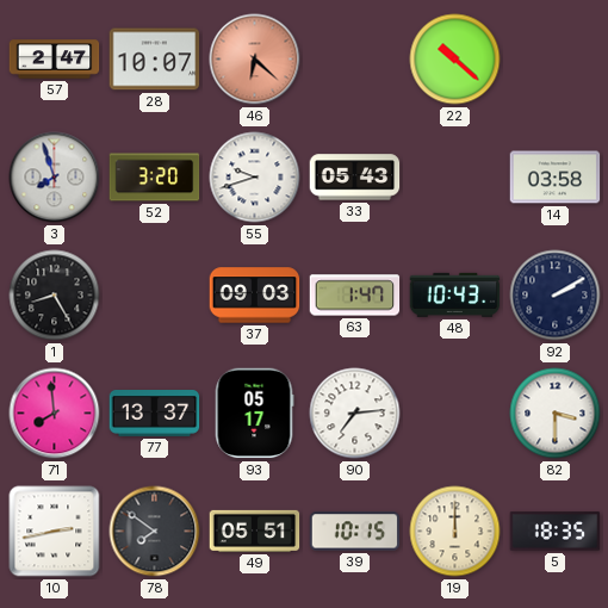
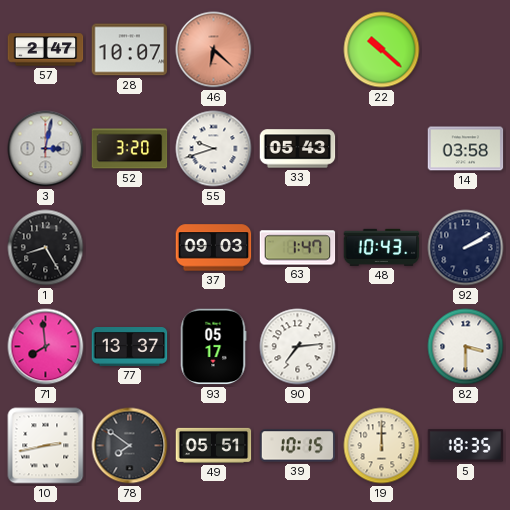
3: 7:57 -> 3:02 (46, 149)
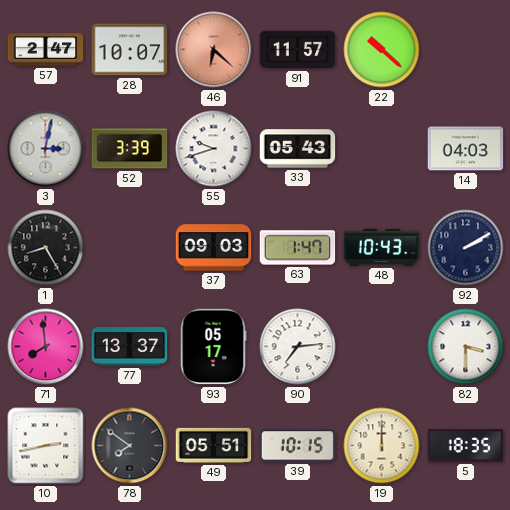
91: none -> 11:57 (298, 50)
52: 3:20 -> 3:39 (130, 149)
14: 03:58 -> 04:03 (466, 149)
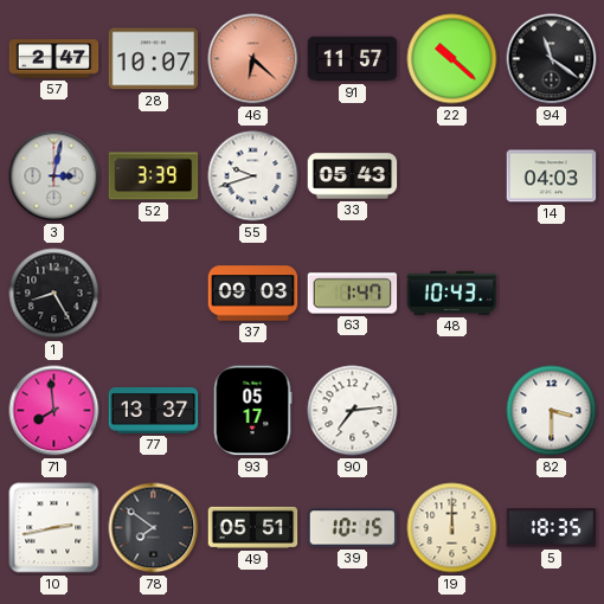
94: none -> 11:21 (552, 59)
92: 2:10 -> none (466, 248)
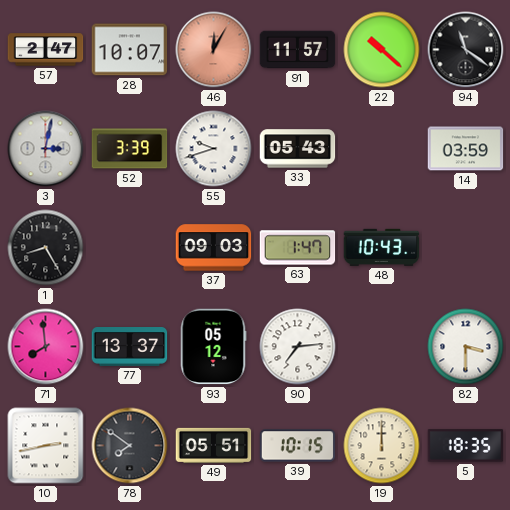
46: 6:22 -> 12:05 (214, 50)
14: 04:03 -> 03:59 (466, 149)
93: 05:17 -> 05:12 (213, 347)
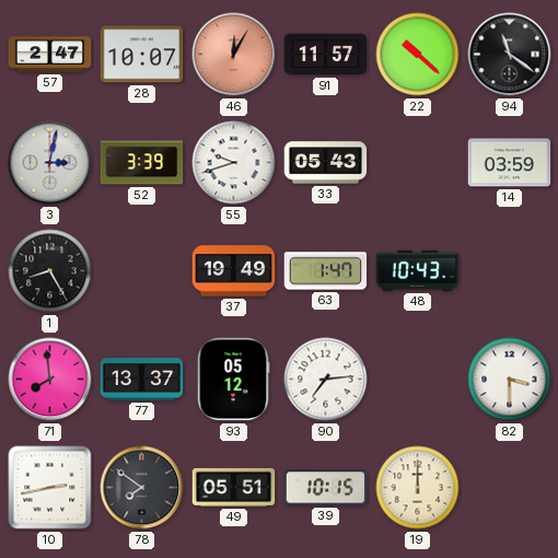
37: 09:03 -> 19:49 (234, 271)
5: 18:35 -> none (466, 446)
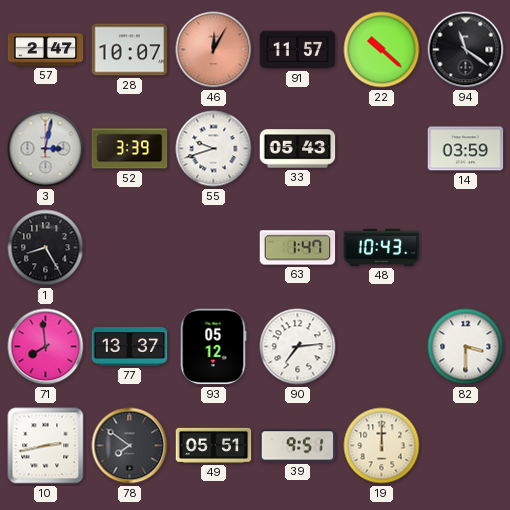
37: 19:49 -> none (234, 271)
39: 10:15 -> 9:51 (298, 446)
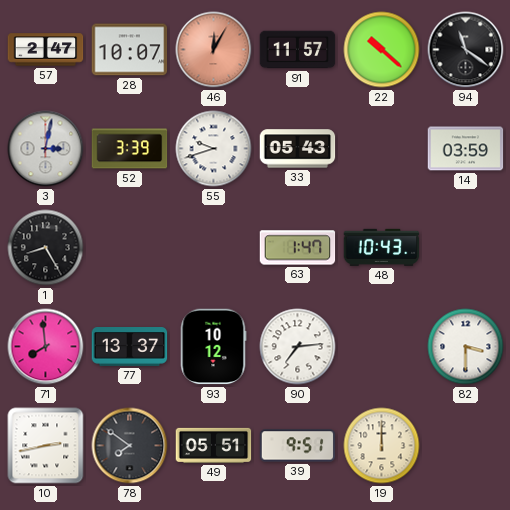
93: 05:12 -> 10:12 (213, 347)
